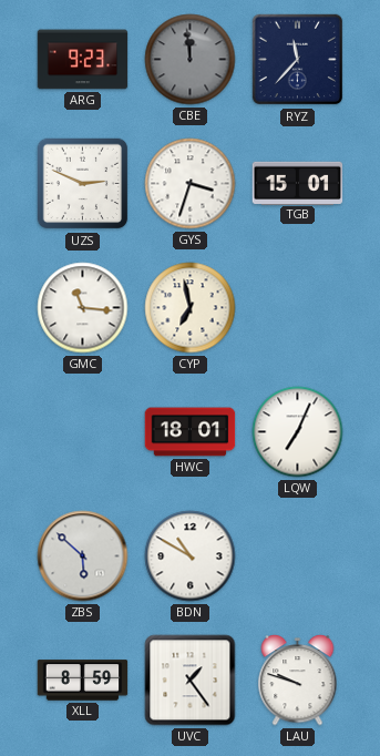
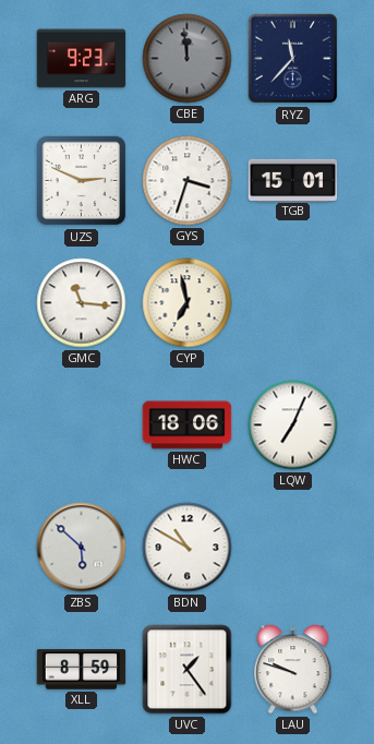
HWC: 18:01 -> 18:06 (188, 425)
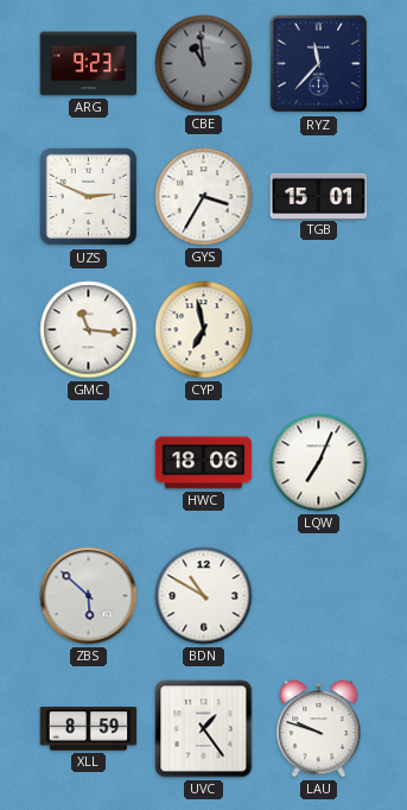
CBE: 11:59 -> 10:59 (204, 64)
GYS: 3:33 -> 3:35 (204, 197)
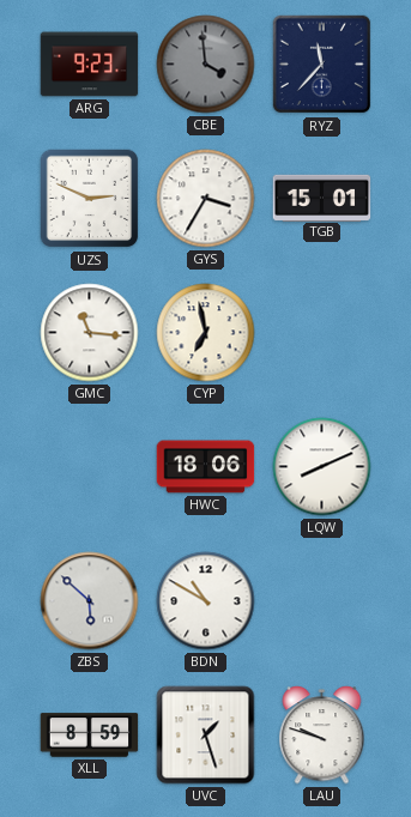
CBE: 10:59 -> 3:59 (206, 65)
LQW: 7:04 -> 8:11 (322, 467)
UVC: 1:24 -> 1:27 (206, 736)
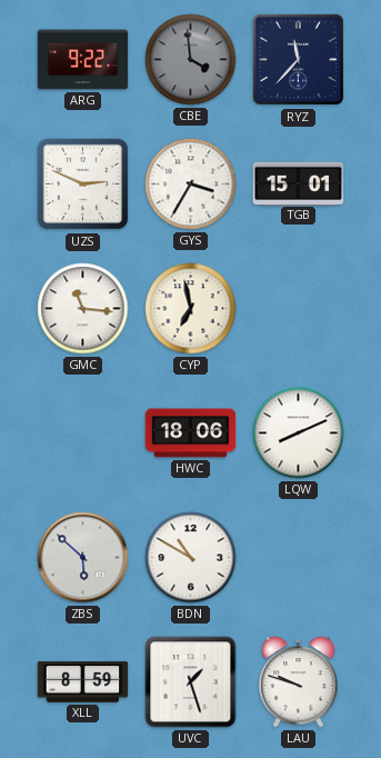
ARG: 9:23 -> 9:22 (83, 60)
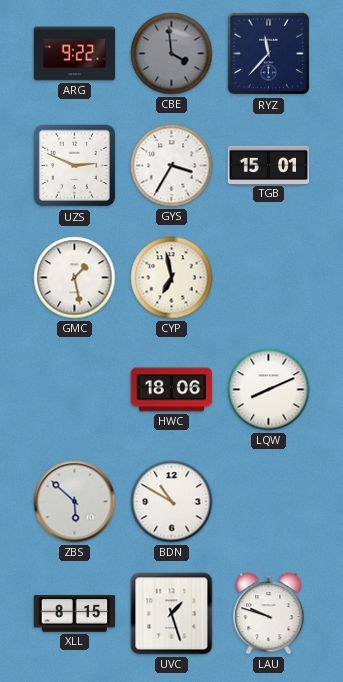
GMC: 11:16 -> 1:28 (75, 278)
XLL: 8:59 -> 8:15 (75, 614)
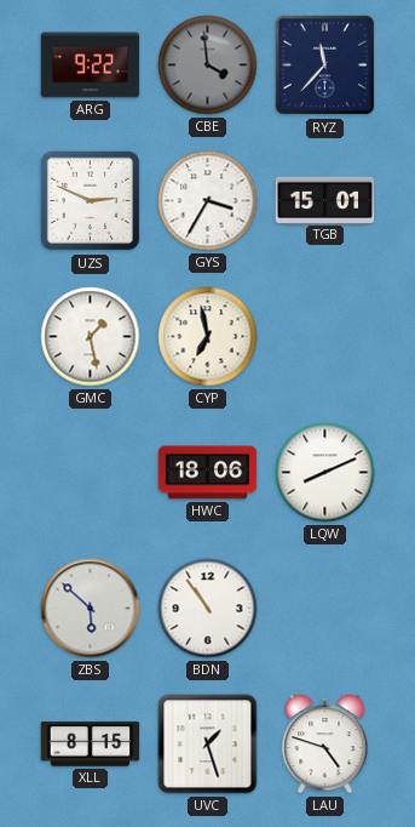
BDN: 10:50 -> 10:54 (208, 609)
LAU: 9:48 -> 4:48 (325, 745)
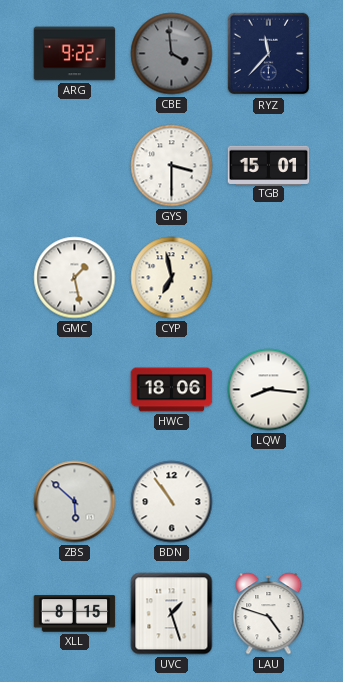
UZS: 2:49 -> none (91, 201)
GYS: 3:35 -> 3:30 (172, 166)
LQW: 8:11 -> 8:16 (269, 390)
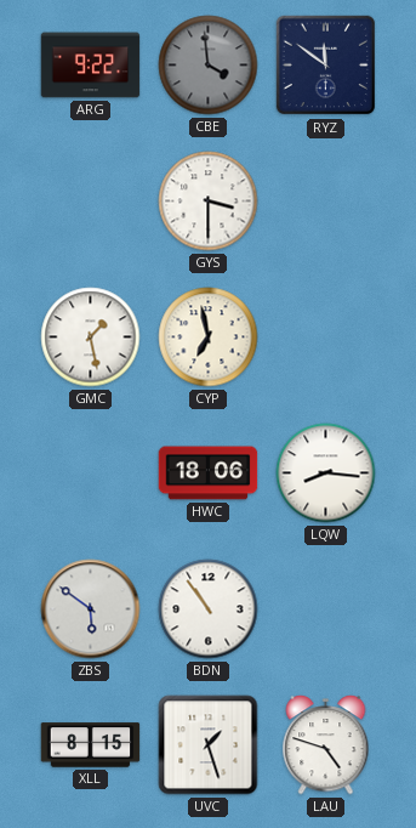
RYZ: 11:37 -> 11:51 (326, 66)
TGB: 15:01 -> none (269, 165)
ZBS: 5:52 -> 5:51 (91, 609)
